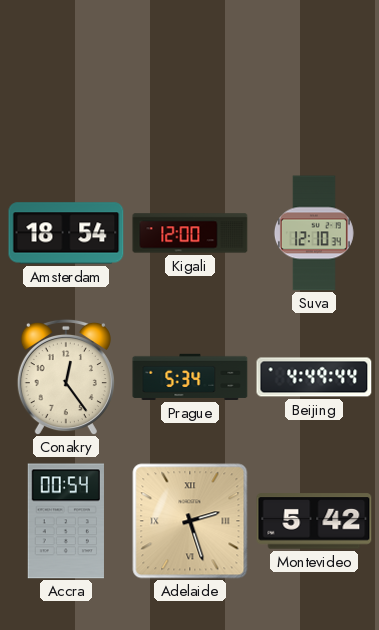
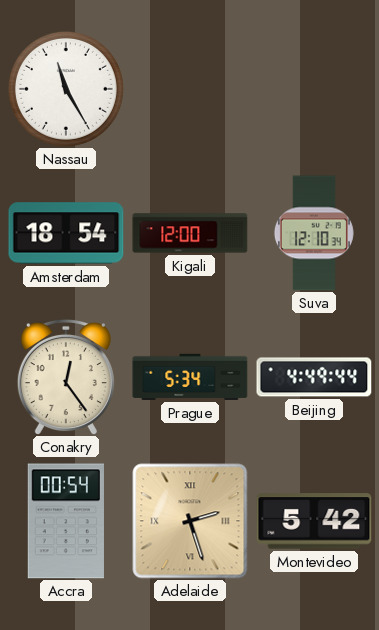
Nassau: none -> 11:25 (66, 89)
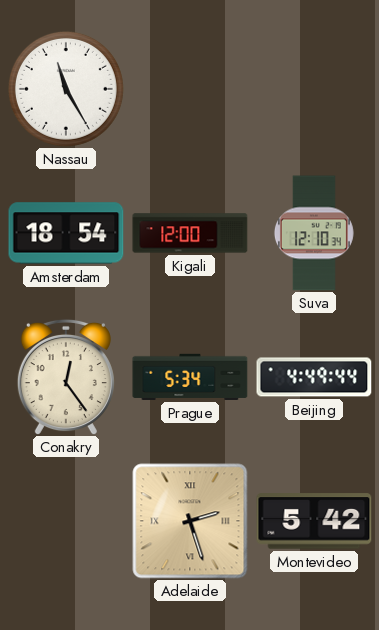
Accra: 00:54 -> none (66, 521)
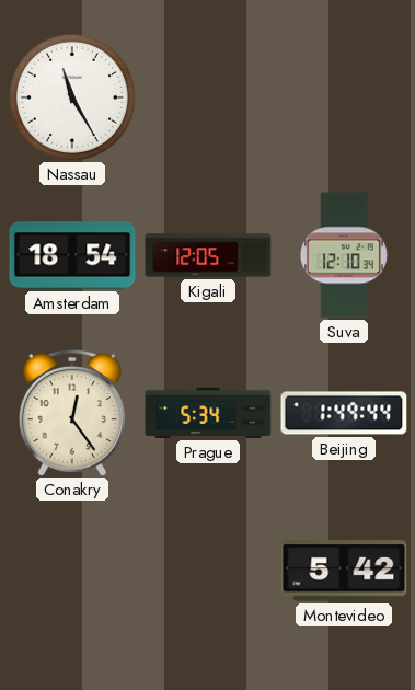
Kigali: 12:00 -> 12:05 (208, 255)
Beijing: 4:49 -> 1:49 (344, 413)
Adelaide: 2:27 -> none (190, 521)
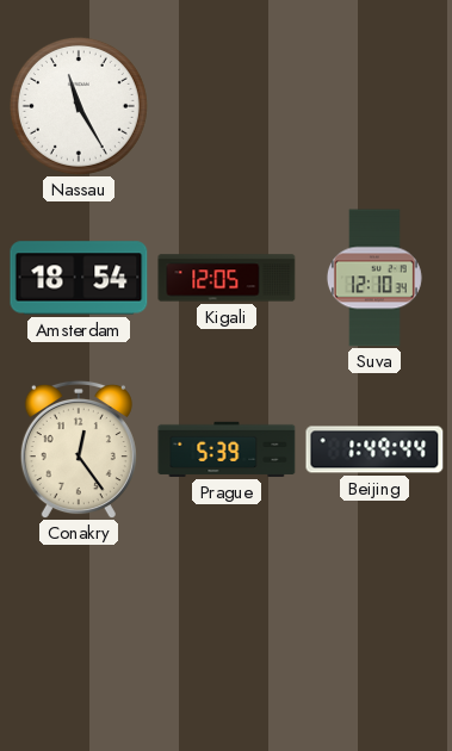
Prague: 5:34 -> 5:39 (227, 449)
Montevideo: 5:42 -> none (344, 571)
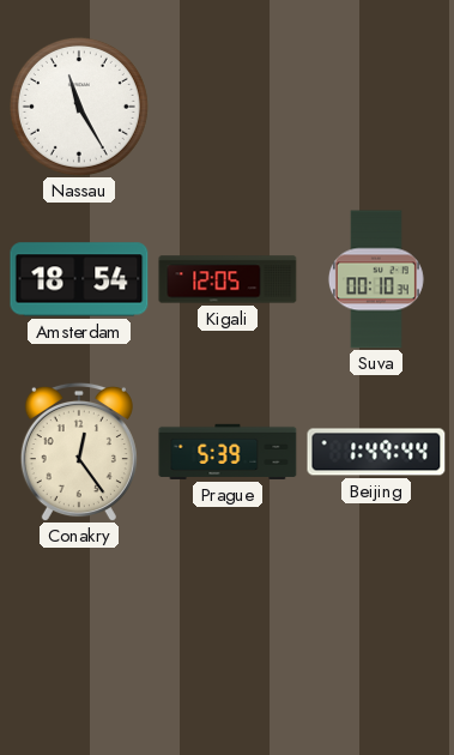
Suva: 12:10 -> 00:10 (376, 279)
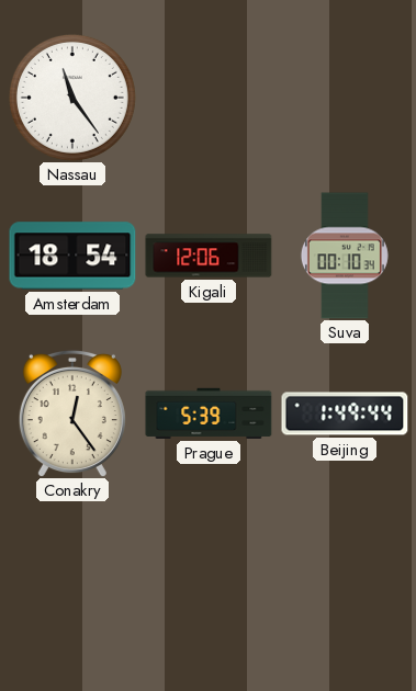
Nassau: 11:25 -> 11:24 (72, 98)
Kigali: 12:05 -> 12:06 (209, 256)
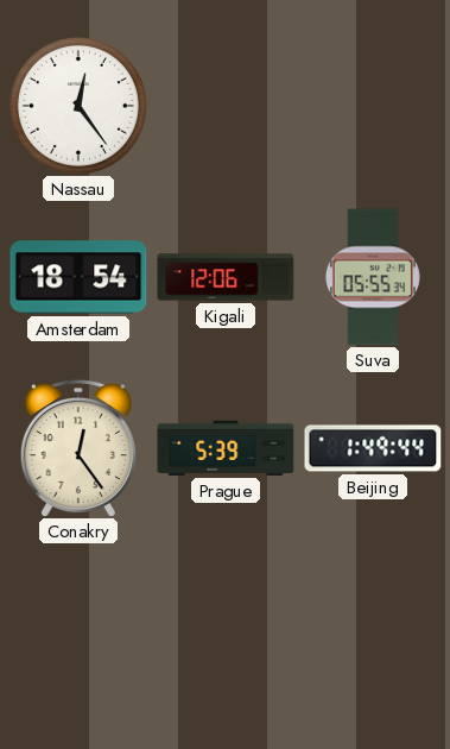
Nassau: 11:24 -> 12:24 (78, 106)
Suva: 00:10 -> 05:55 (373, 277)
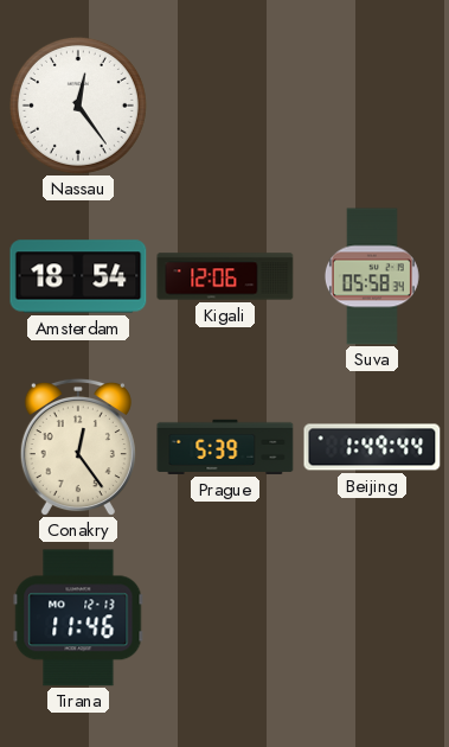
Suva: 05:55 -> 05:58 (372, 276)
Tirana: none -> 11:46 (78, 618)
